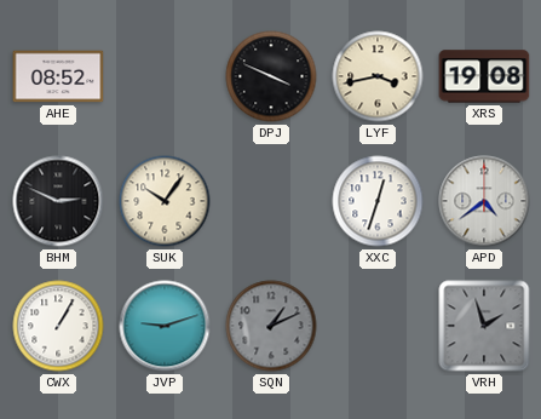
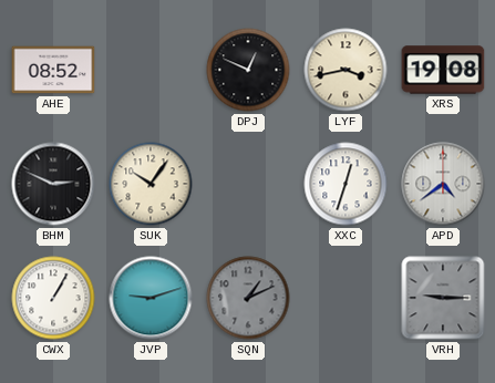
DPJ: 3:49 -> 12:49 (248, 70)
VRH: 1:57 -> 9:15 (443, 298)
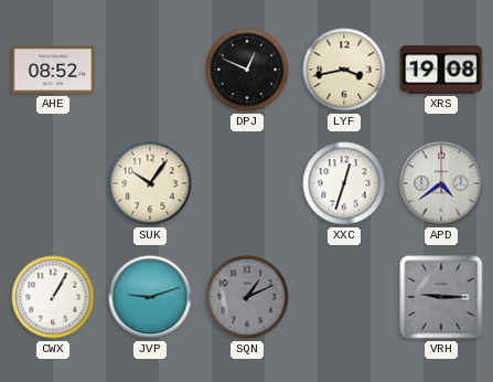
BHM: 2:49 -> none (53, 184)
